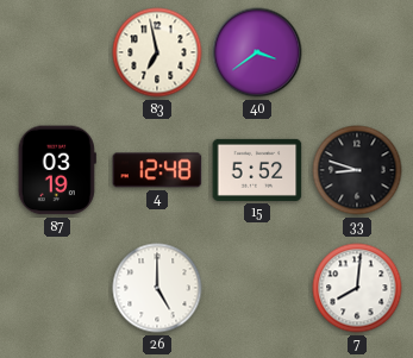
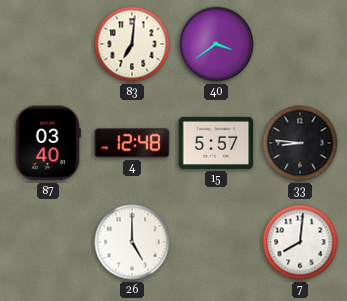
83: 6:58 -> 7:01 (132, 44)
87: 03:19 -> 03:40 (48, 143)
15: 5:52 -> 5:57 (216, 143)
33: 8:48 -> 8:46 (300, 143)
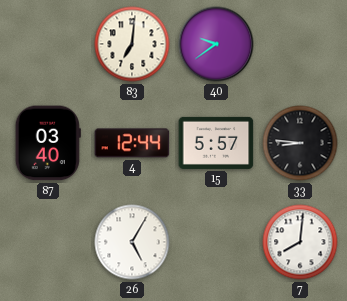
40: 3:39 -> 9:39 (216, 44)
4: 12:48 -> 12:44 (132, 143)
26: 5:00 -> 5:05 (132, 242)
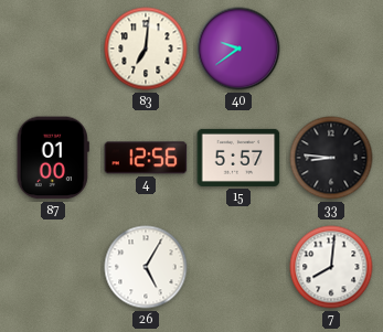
87: 03:40 -> 01:00 (53, 158)
4: 12:44 -> 12:56 (146, 158)
